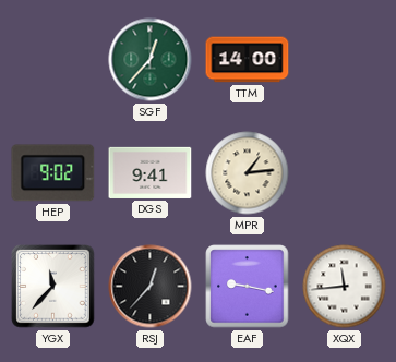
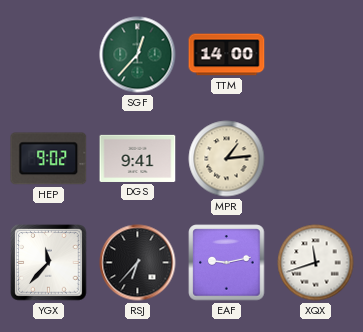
RSJ: 12:37 -> 6:37 (138, 263)
EAF: 9:17 -> 9:13 (227, 263)
XQX: 11:44 -> 11:42 (316, 263)
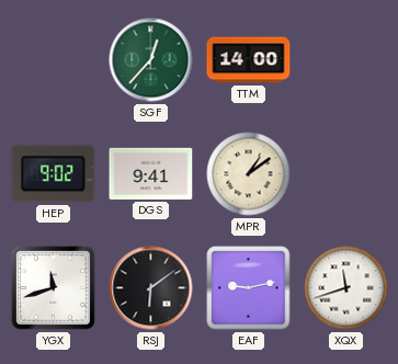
MPR: 1:14 -> 1:09 (249, 174)
YGX: 11:37 -> 11:42 (54, 288)
RSJ: 6:37 -> 6:09 (151, 288)
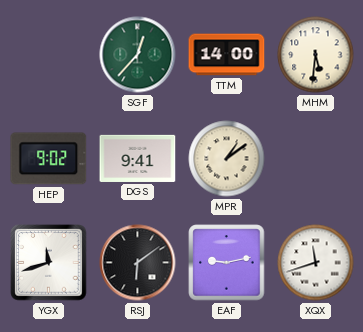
MHM: none -> 5:31 (316, 55)
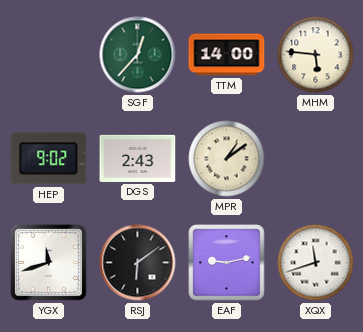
MHM: 5:31 -> 5:46 (316, 55)
DGS: 9:41 -> 2:43 (138, 158)
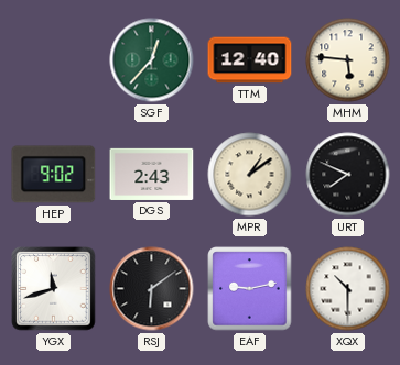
TTM: 14:00 -> 12:40 (250, 60)
URT: none -> 7:49 (348, 175)
XQX: 11:42 -> 10:30 (348, 289)
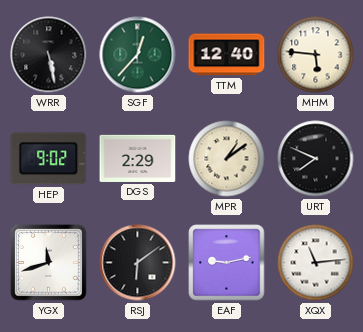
WRR: none -> 5:28 (49, 55)
DGS: 2:43 -> 2:29 (138, 158)
XQX: 10:30 -> 11:14 (316, 263)
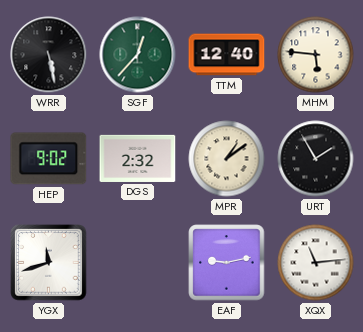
DGS: 2:29 -> 2:32 (138, 158)
URT: 7:49 -> 1:55 (316, 159)
RSJ: 6:09 -> none (138, 263)
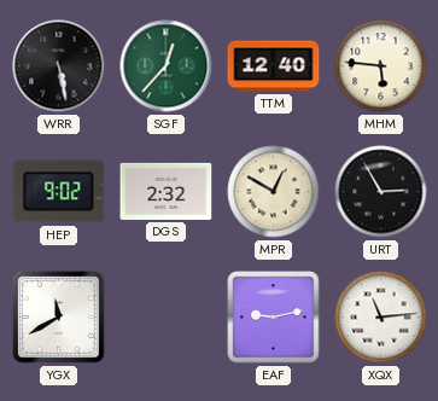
MPR: 1:09 -> 12:50 (274, 192)
URT: 1:55 -> 2:55 (381, 192)
YGX: 11:42 -> 11:40 (59, 318)
